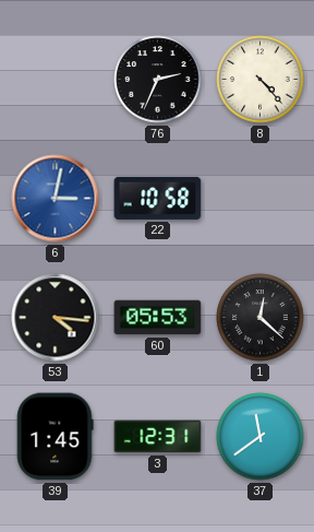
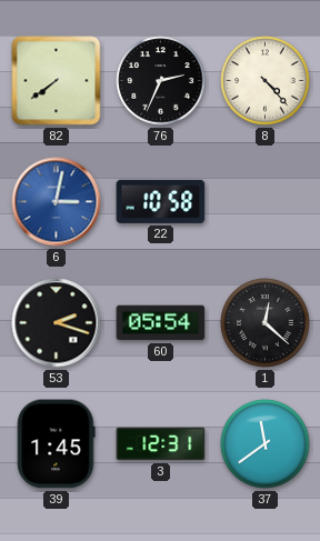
82: none -> 7:39 (57, 81)
53: 4:16 -> 2:18 (57, 323)
60: 05:53 -> 05:54 (161, 323)
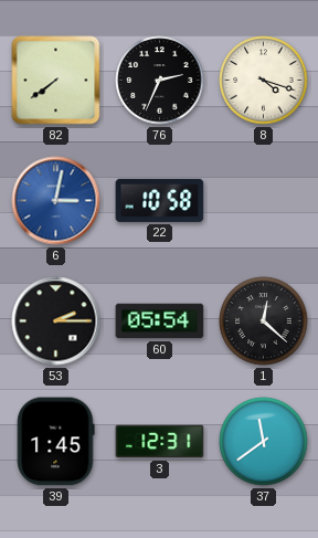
8: 4:23 -> 4:18 (264, 81)
53: 2:18 -> 2:15 (56, 321)
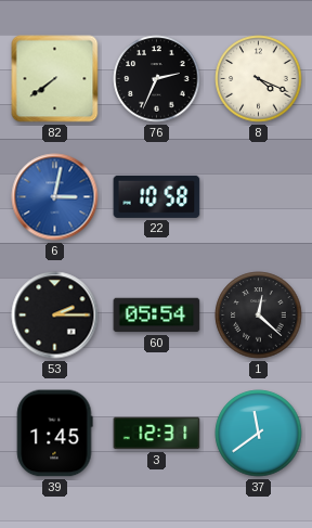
8: 4:18 -> 4:19 (259, 79)
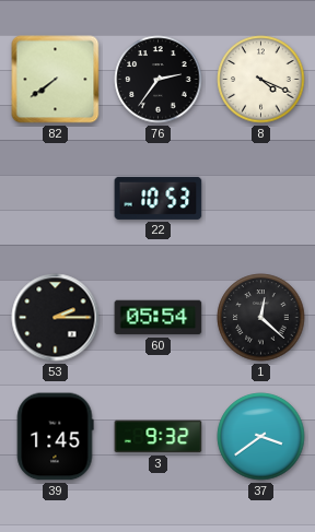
76: 2:34 -> 2:36 (159, 80)
6: 3:02 -> none (55, 197)
22: 10:58 -> 10:53 (159, 198)
3: 12:31 -> 9:32 (159, 437)
37: 11:39 -> 3:39 (261, 437)
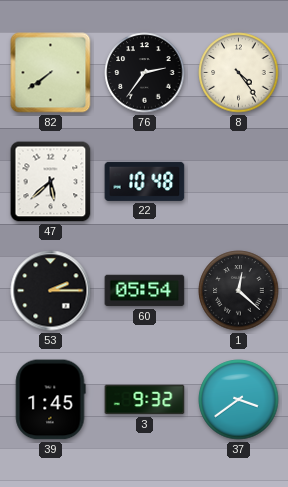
8: 4:19 -> 4:24 (239, 73)
47: none -> 5:38 (51, 182)
22: 10:53 -> 10:48 (145, 181)
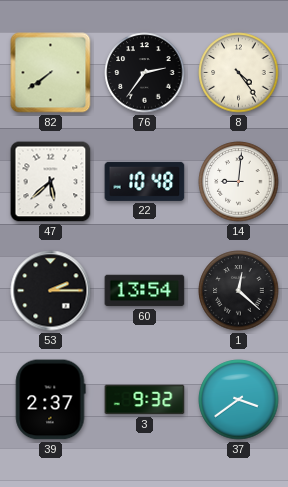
14: none -> 9:01 (239, 182)
60: 05:54 -> 13:54 (145, 291)
39: 1:45 -> 2:37 (51, 400)
